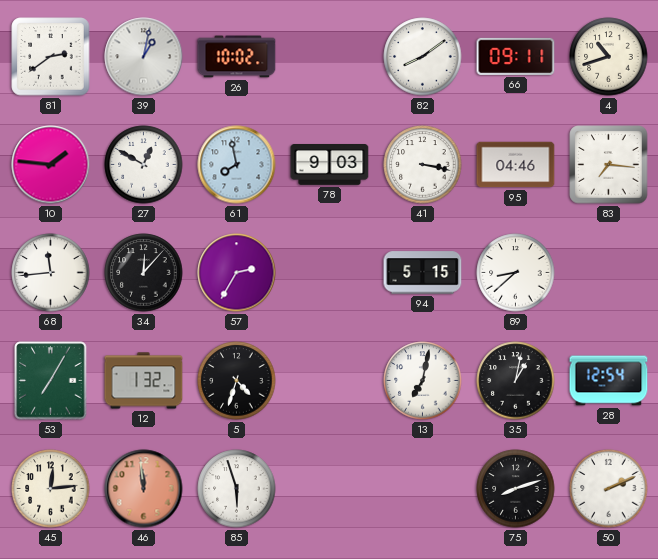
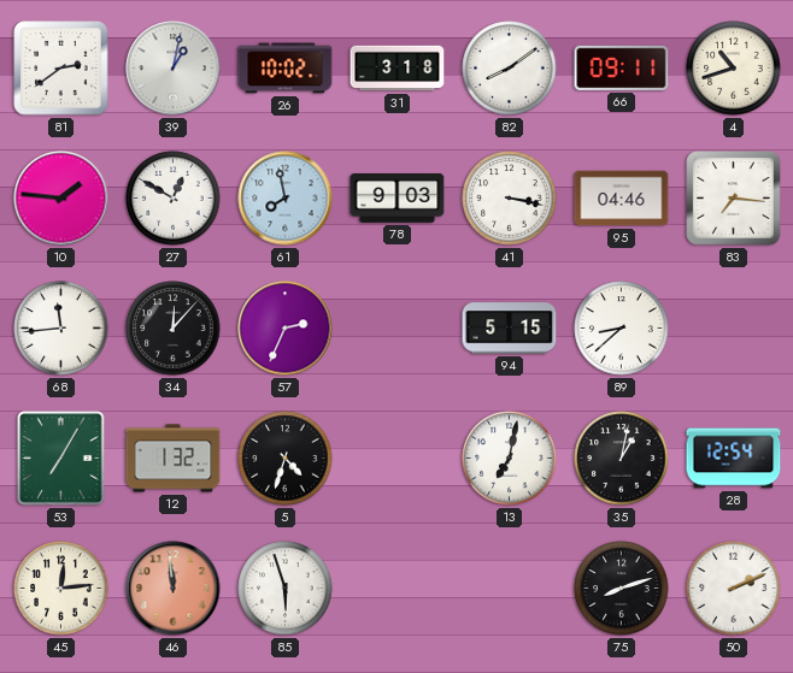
31: none -> 3:18 (398, 69)
57: 2:35 -> 2:34 (286, 329)
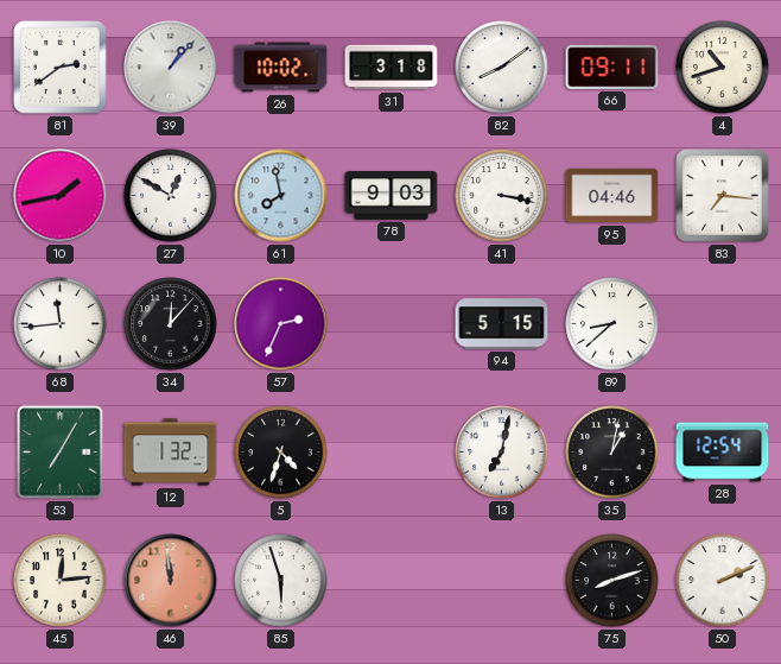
39: 1:02 -> 1:07 (171, 68)
10: 1:46 -> 1:43 (61, 196)
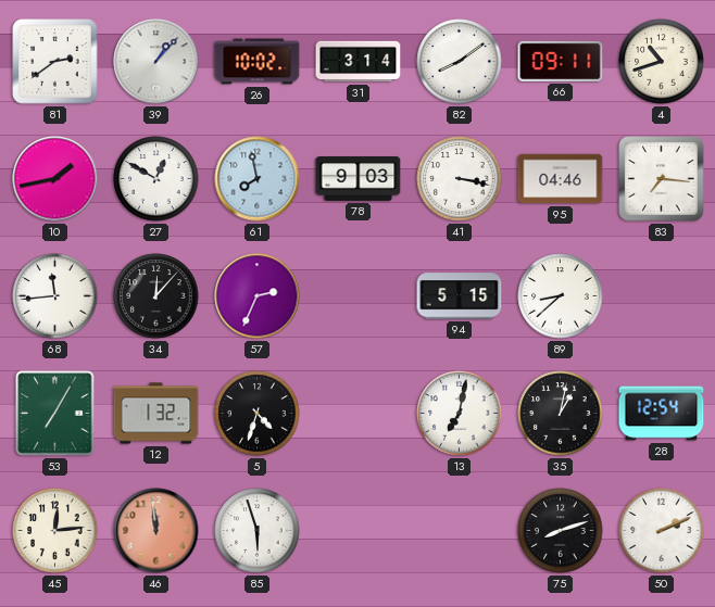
31: 3:18 -> 3:14 (359, 62)
